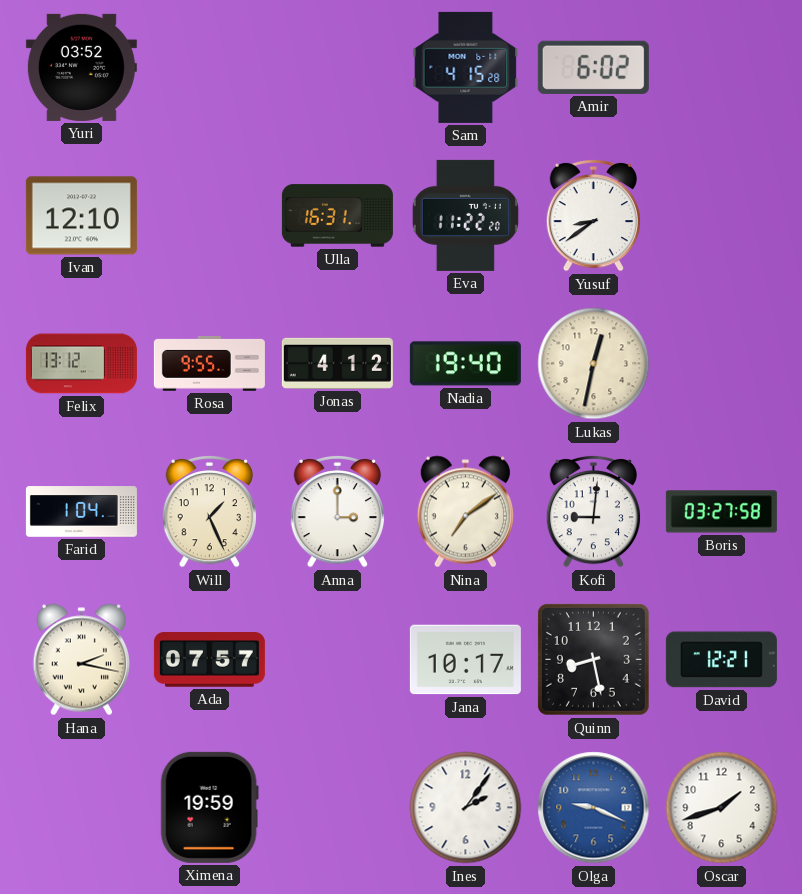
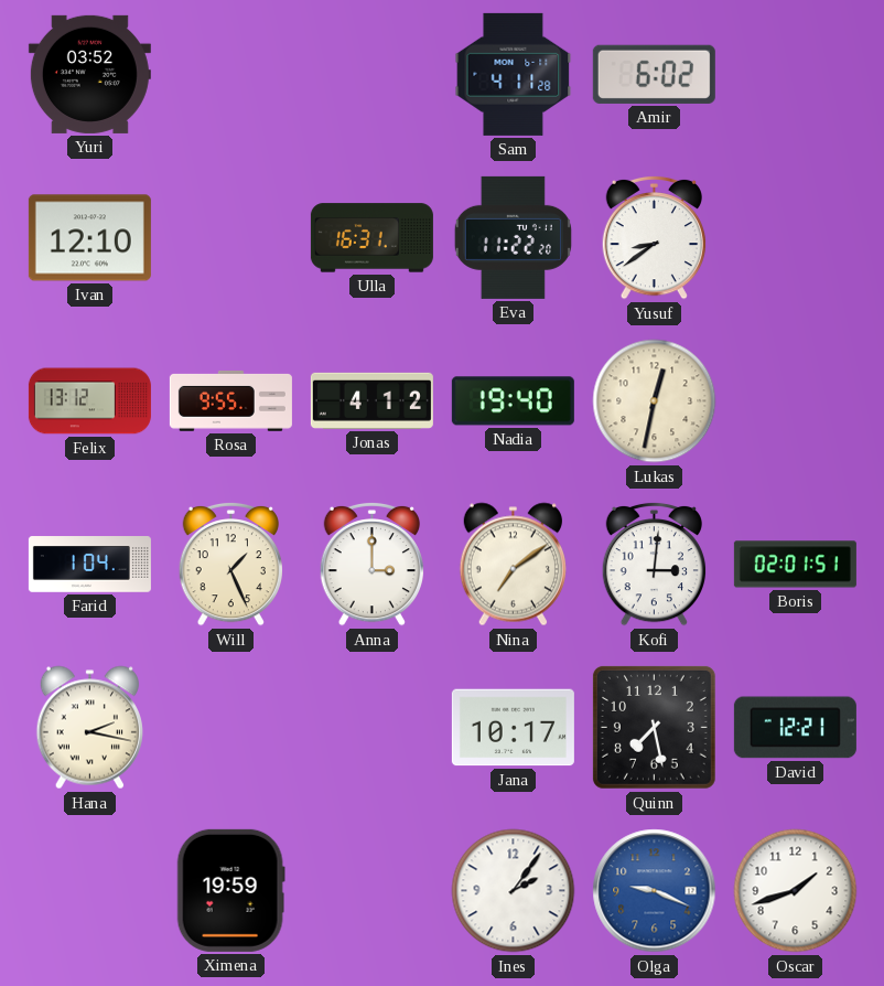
Sam: 4:15 -> 4:11 (514, 74)
Kofi: 9:01 -> 3:01 (654, 564)
Boris: 03:27 -> 02:01 (795, 565)
Ada: 07:57 -> none (209, 660)
Quinn: 8:28 -> 7:28 (654, 727)
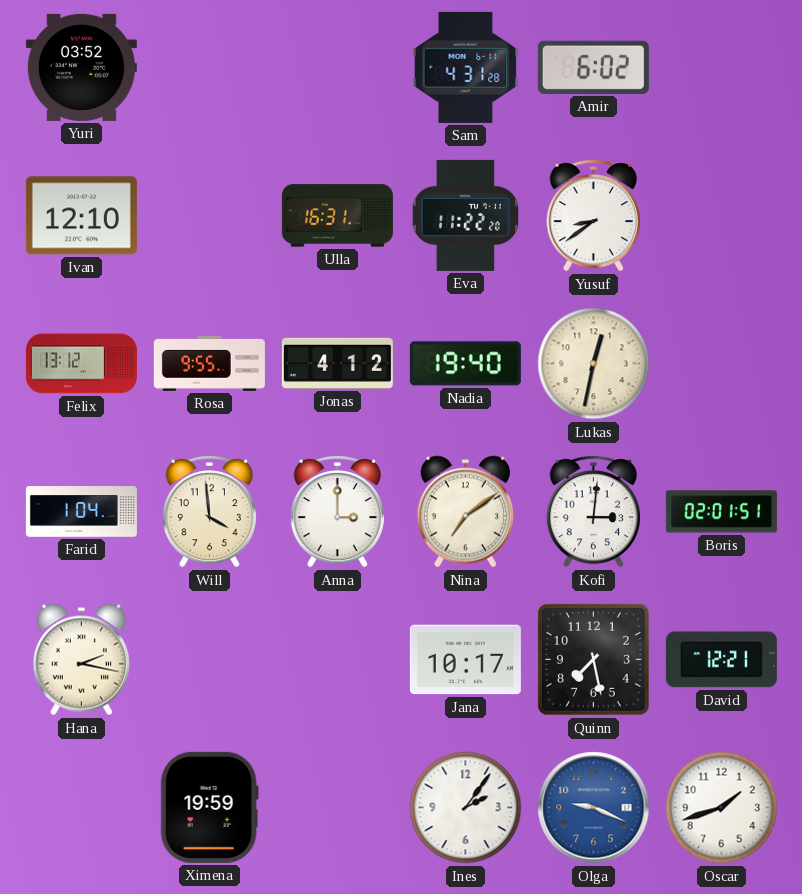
Sam: 4:11 -> 4:31 (466, 67)
Will: 1:26 -> 3:59 (209, 511)
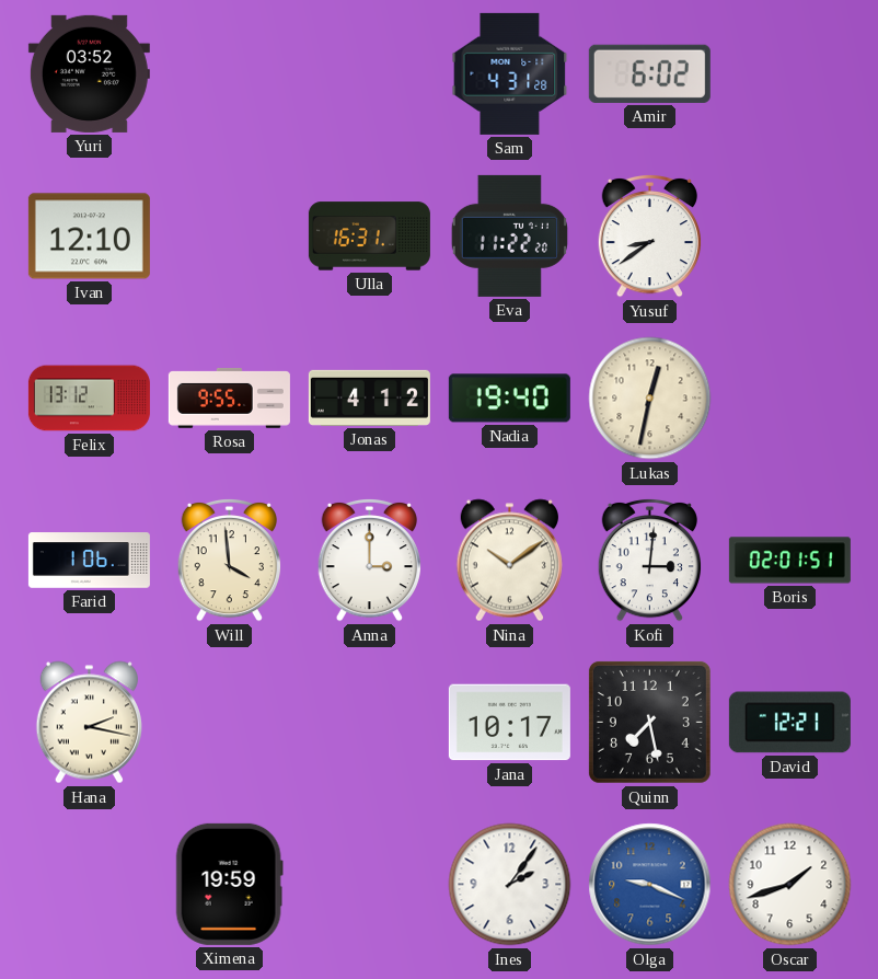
Farid: 1:04 -> 1:06 (89, 561)
Nina: 7:09 -> 10:09 (509, 561)
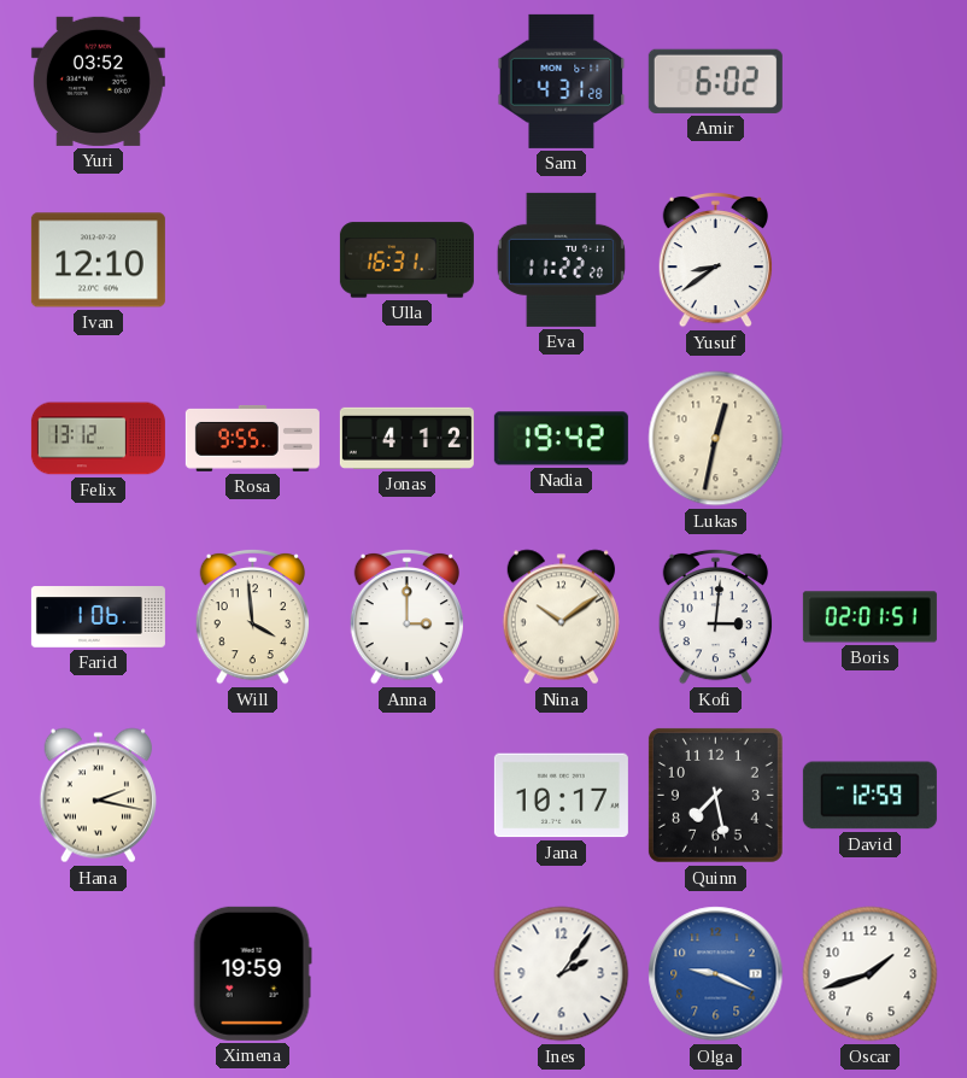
Nadia: 19:40 -> 19:42 (561, 439)
David: 12:21 -> 12:59 (869, 796)
